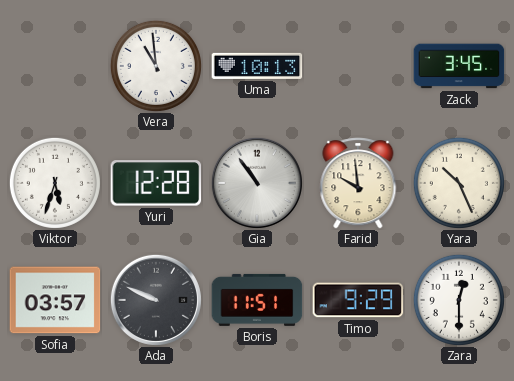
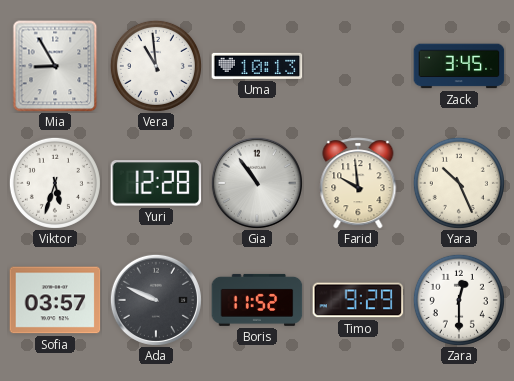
Mia: none -> 8:55 (55, 66)
Boris: 11:51 -> 11:52 (257, 300)
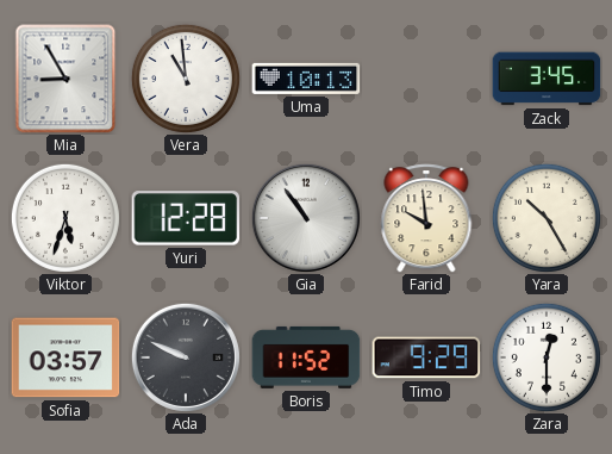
Yara: 10:26 -> 10:25 (547, 218)
